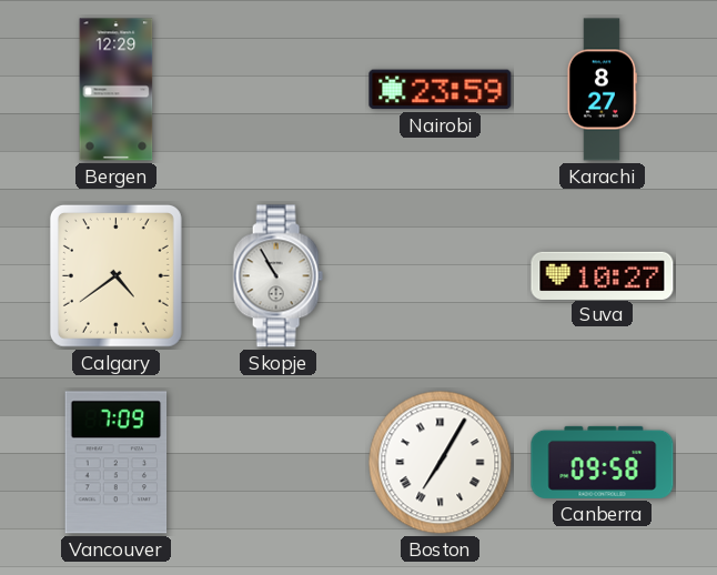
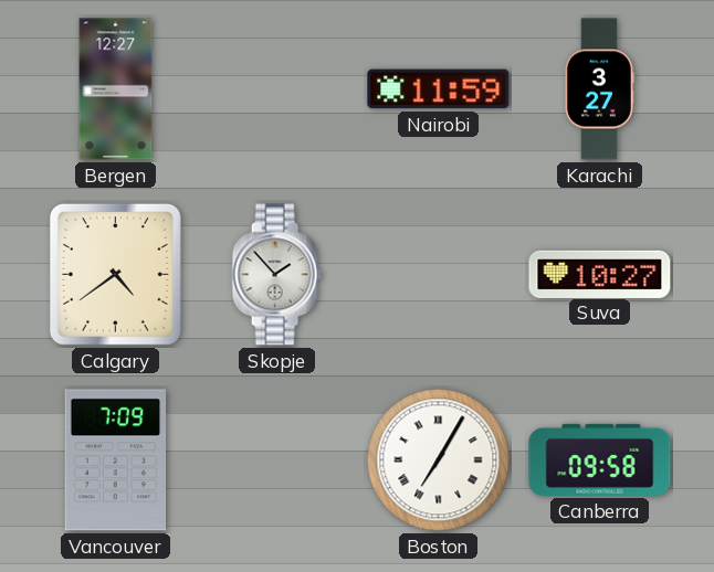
Bergen: 12:29 -> 12:27 (116, 89)
Nairobi: 23:59 -> 11:59 (439, 89)
Karachi: 8:27 -> 3:27 (599, 89)
Skopje: 10:55 -> 1:53 (276, 275)
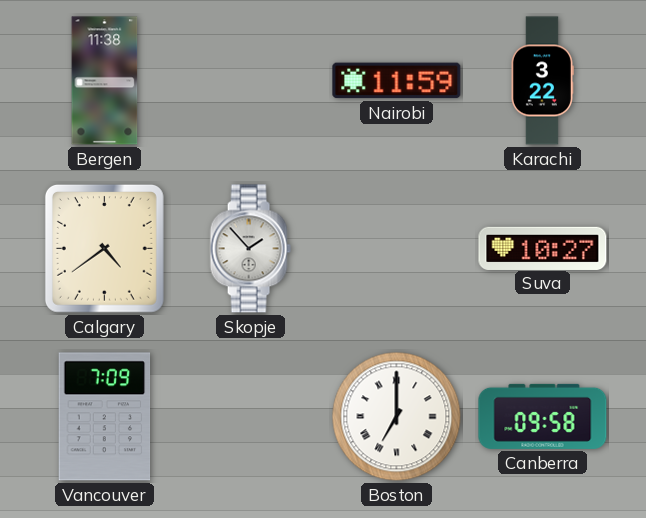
Bergen: 12:27 -> 11:38 (105, 81)
Karachi: 3:27 -> 3:22 (542, 81)
Boston: 7:05 -> 7:00 (397, 417)
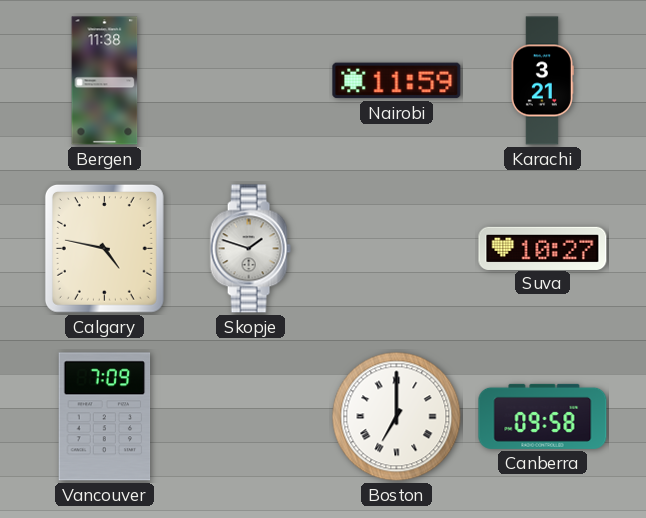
Karachi: 3:22 -> 3:21 (542, 81)
Calgary: 4:39 -> 4:47 (104, 248)
Skopje: 1:53 -> 1:48 (250, 249)
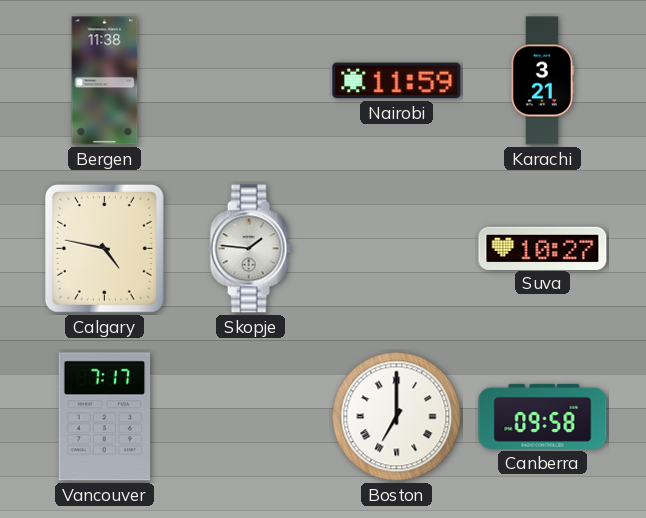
Skopje: 1:48 -> 1:46 (250, 249)
Vancouver: 7:09 -> 7:17 (105, 417)
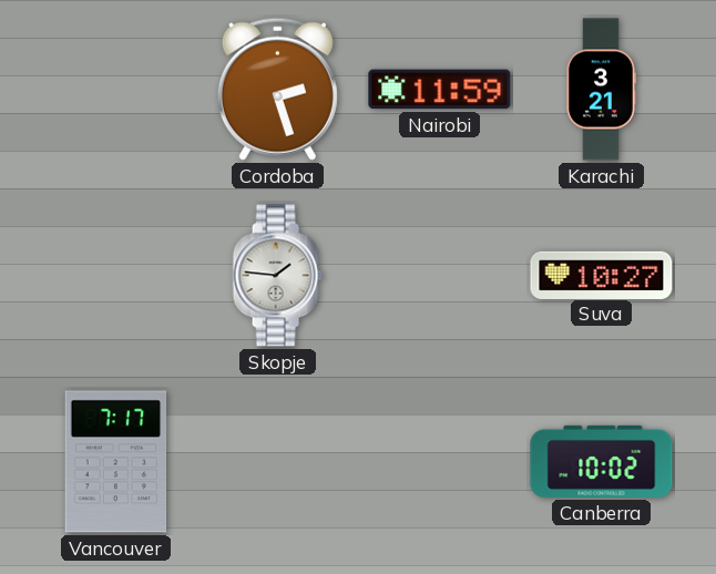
Bergen: 11:38 -> none (105, 81)
Cordoba: none -> 2:27 (277, 89)
Calgary: 4:47 -> none (104, 248)
Boston: 7:00 -> none (397, 417)
Canberra: 09:58 -> 10:02 (602, 461)
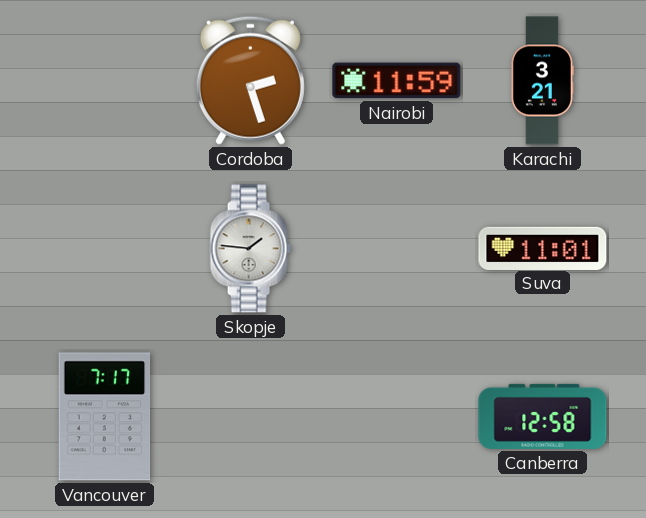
Suva: 10:27 -> 11:01 (543, 248)
Canberra: 10:02 -> 12:58 (543, 416)
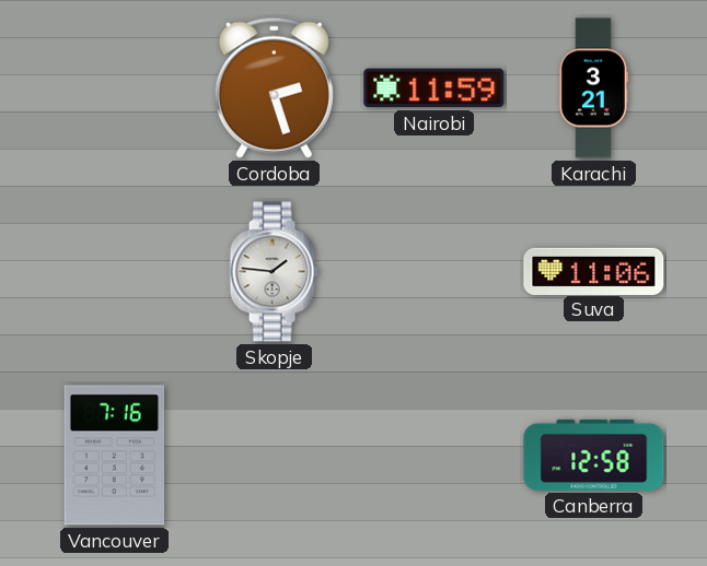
Suva: 11:01 -> 11:06 (594, 271)
Vancouver: 7:17 -> 7:16 (115, 456)
